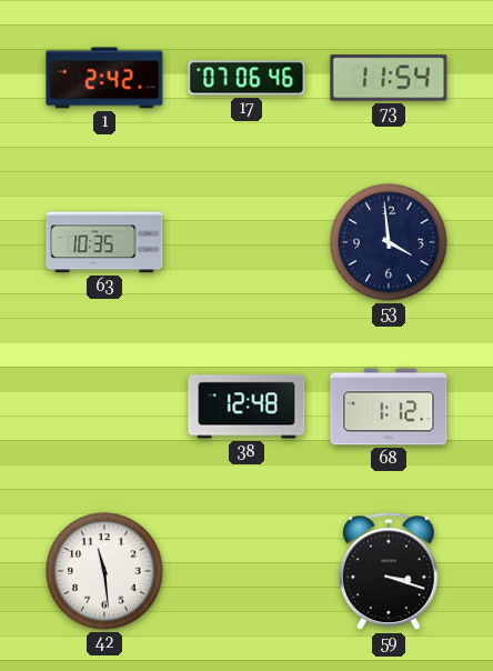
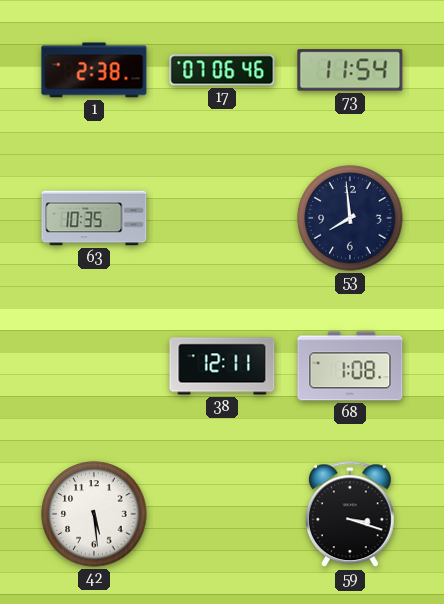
1: 2:42 -> 2:38 (94, 70)
53: 3:59 -> 7:59 (350, 218)
38: 12:48 -> 12:11 (222, 366)
68: 1:12 -> 1:08 (350, 366)
42: 11:29 -> 5:29 (94, 514)
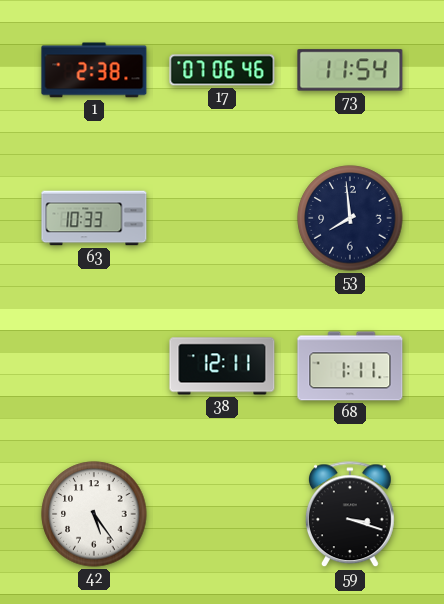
63: 10:35 -> 10:33 (94, 218)
68: 1:08 -> 1:11 (350, 366)
42: 5:29 -> 5:24 (94, 514)
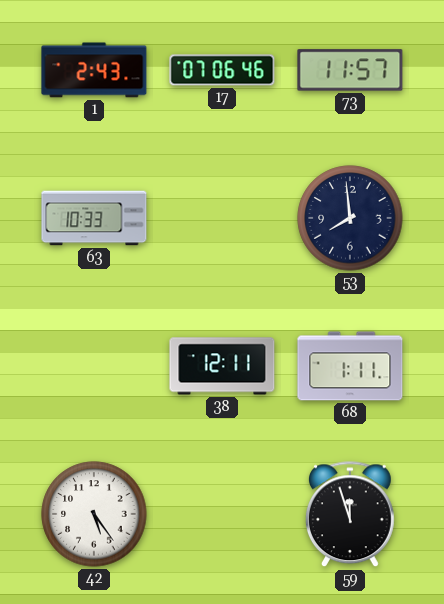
1: 2:38 -> 2:43 (94, 70)
73: 11:54 -> 11:57 (350, 70)
59: 3:18 -> 11:57 (350, 515)
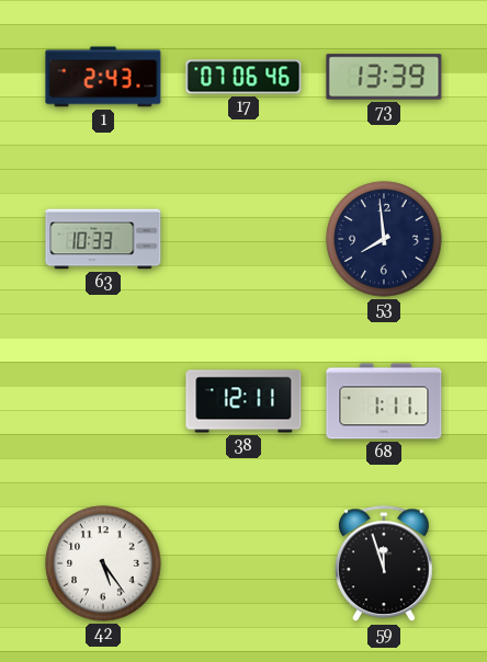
73: 11:57 -> 13:39 (384, 77)
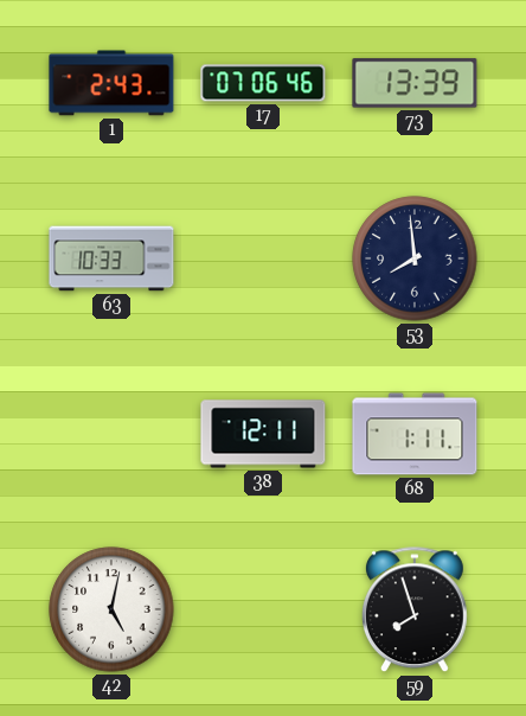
42: 5:24 -> 5:02 (111, 609)
59: 11:57 -> 7:57 (415, 610)
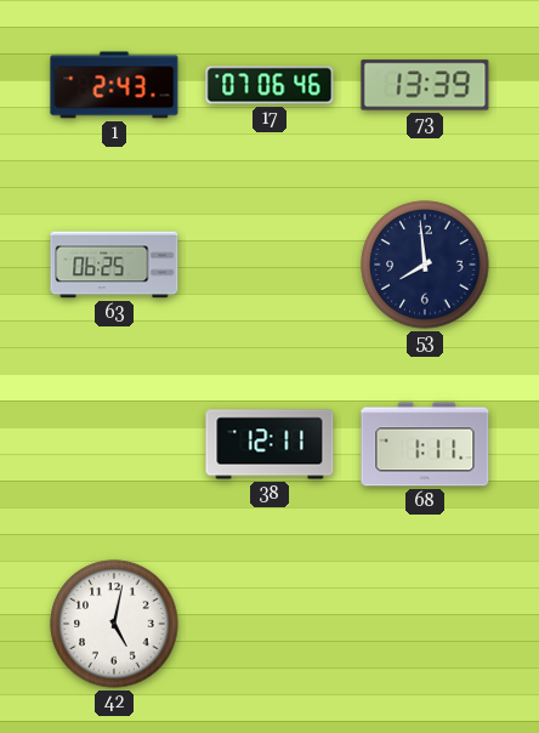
63: 10:33 -> 06:25 (114, 265)
59: 7:57 -> none (415, 610)
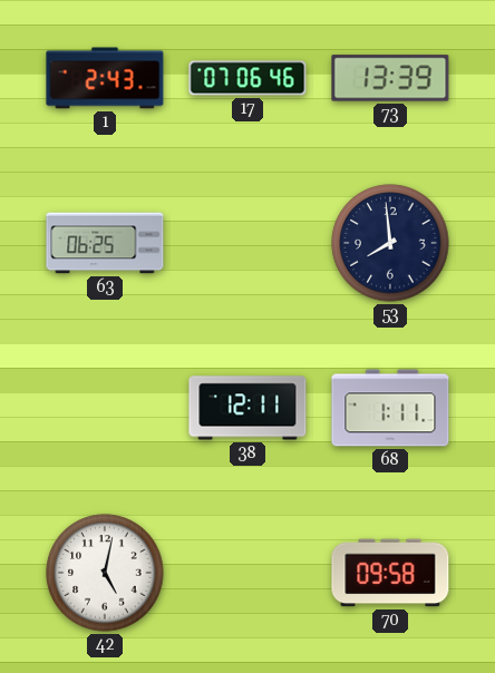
70: none -> 09:58 (390, 573)
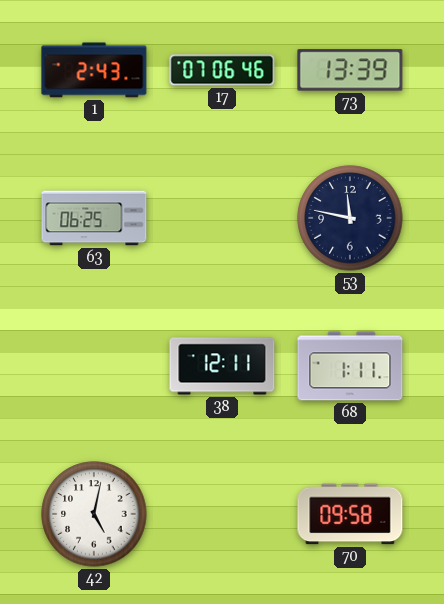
53: 7:59 -> 11:47 (350, 218)
